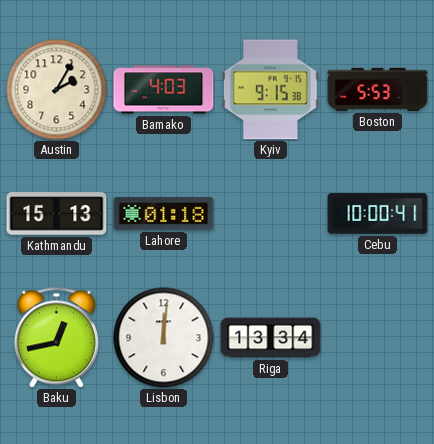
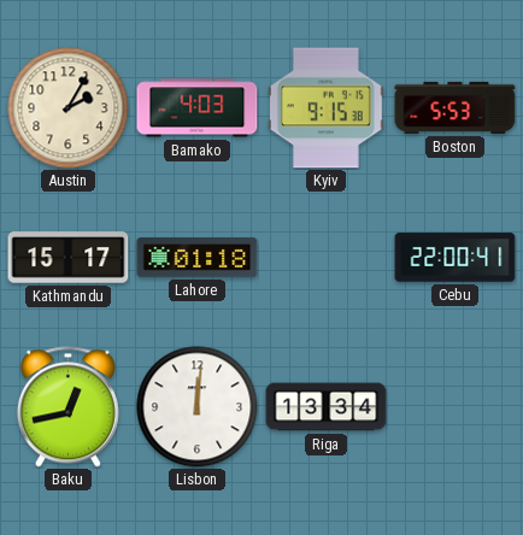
Kathmandu: 15:13 -> 15:17 (69, 258)
Cebu: 10:00 -> 22:00 (456, 258)
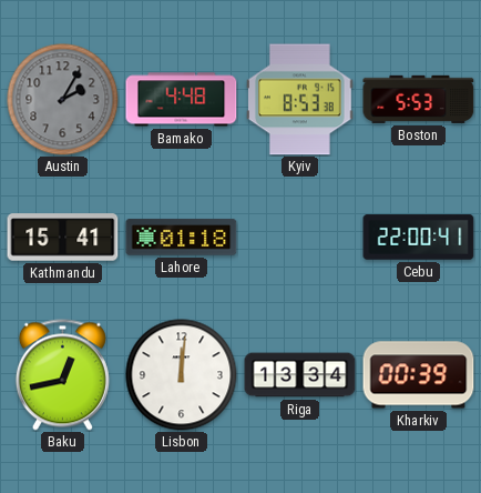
Austin dial: cream -> grey (63, 100)
Bamako: 4:03 -> 4:48 (182, 100)
Kyiv: 9:15 -> 8:53 (300, 100)
Kathmandu: 15:17 -> 15:41 (63, 238)
Kharkiv: none -> 00:39 (419, 375)
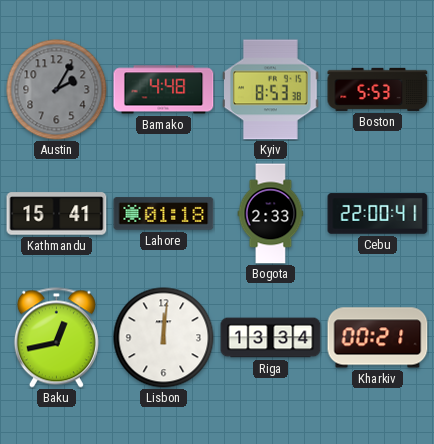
Bogota: none -> 2:33 (271, 214)
Kharkiv: 00:39 -> 00:21 (378, 338)
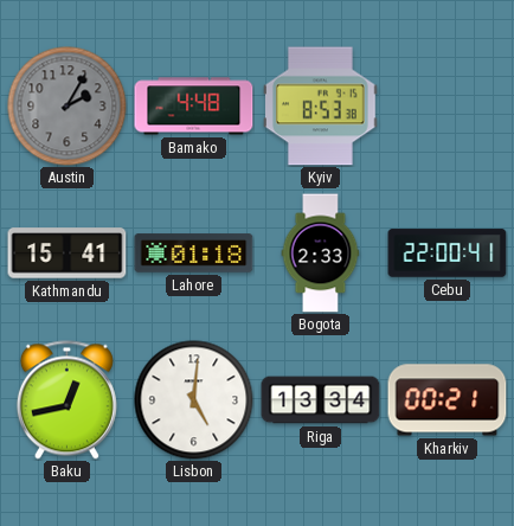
Boston: 5:53 -> none (378, 89)
Lisbon: 12:01 -> 5:01 (194, 400)
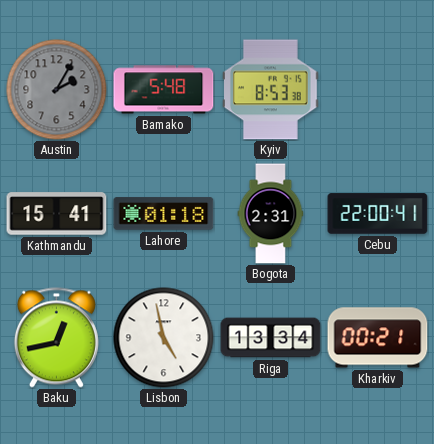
Bamako: 4:48 -> 5:48 (164, 90)
Bogota: 2:33 -> 2:31 (271, 214)
Lisbon: 5:01 -> 4:58 (164, 338)
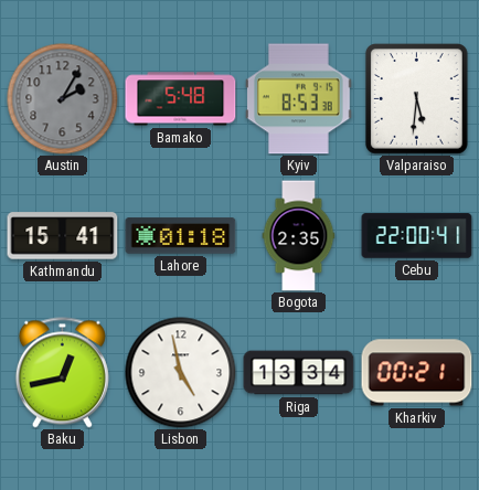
Valparaiso: none -> 5:31 (417, 99)
Bogota: 2:31 -> 2:35 (299, 236)
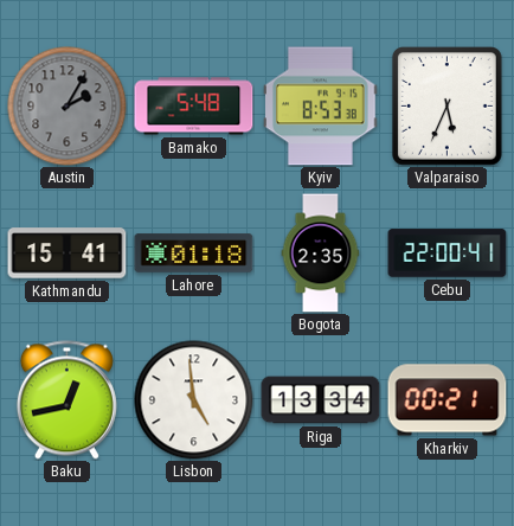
Valparaiso: 5:31 -> 5:34 (448, 107)
Lisbon: 4:58 -> 4:59 (194, 400)
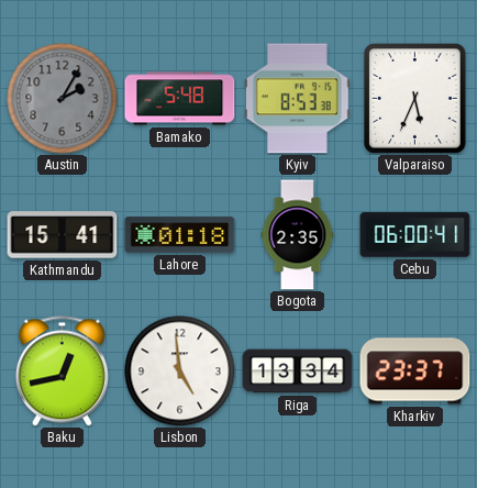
Cebu: 22:00 -> 06:00 (415, 235)
Kharkiv: 00:21 -> 23:37 (415, 371)
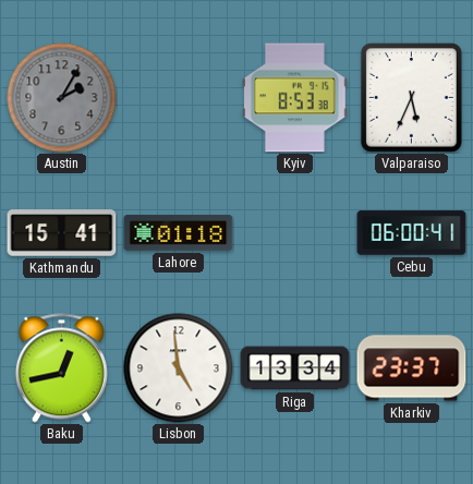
Bamako: 5:48 -> none (180, 99)
Bogota: 2:35 -> none (298, 235)
